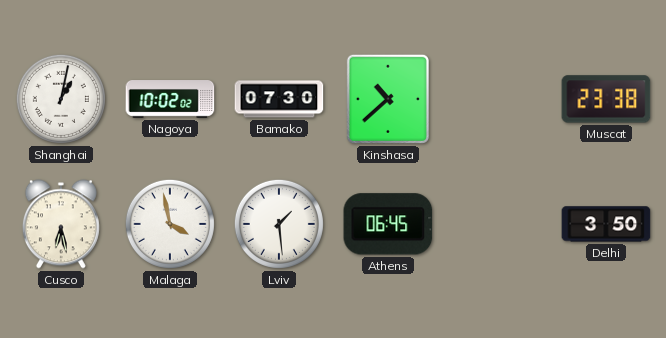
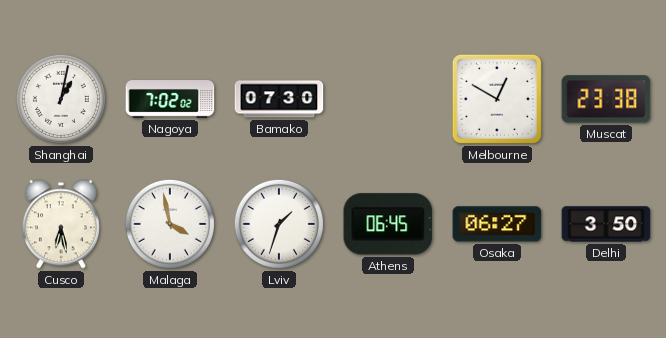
Nagoya: 10:02 -> 7:02 (170, 99)
Kinshasa: 10:38 -> none (388, 99)
Melbourne: none -> 12:50 (497, 99)
Lviv: 1:29 -> 1:33 (279, 224)
Osaka: none -> 06:27 (497, 224)
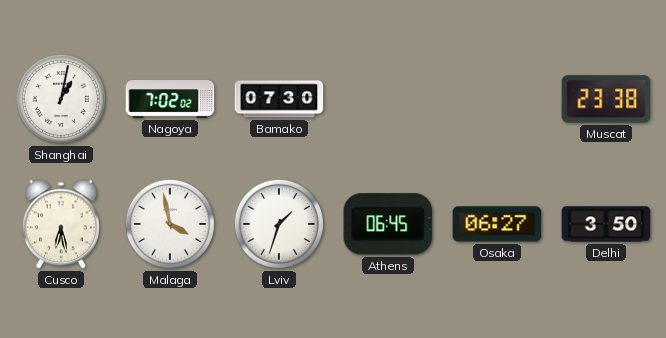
Melbourne: 12:50 -> none (497, 99)
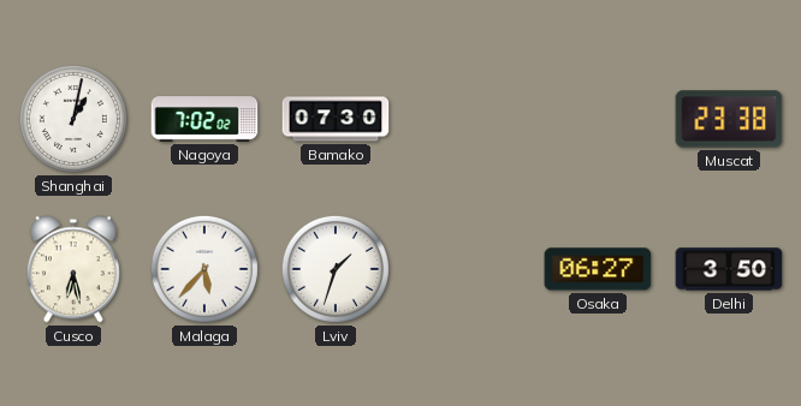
Malaga: 3:58 -> 5:37 (204, 269)
Athens: 06:45 -> none (388, 224)
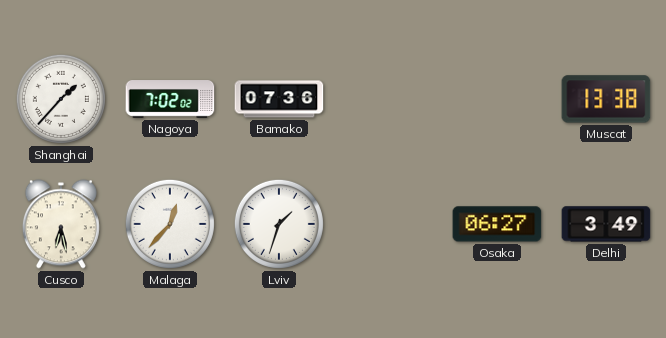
Shanghai: 1:02 -> 1:37 (61, 99)
Bamako: 07:30 -> 07:36 (279, 99)
Muscat: 23:38 -> 13:38 (606, 99)
Malaga: 5:37 -> 12:37 (170, 224)
Delhi: 3:50 -> 3:49 (606, 224)
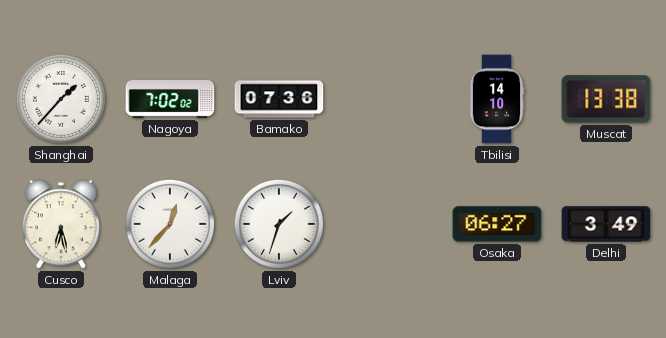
Tbilisi: none -> 14:10 (497, 99)
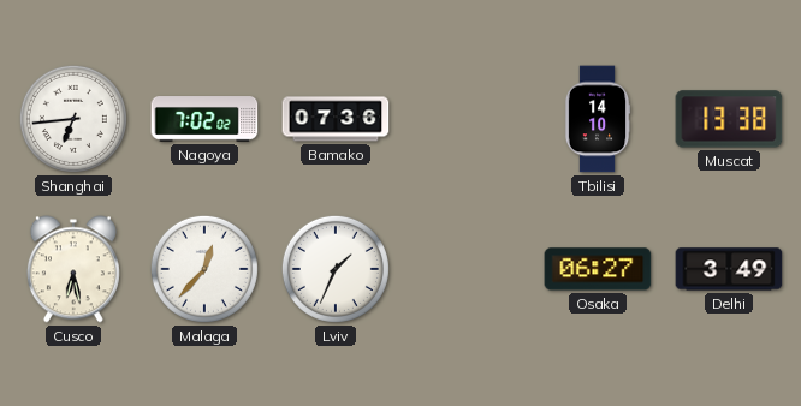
Shanghai: 1:37 -> 6:44 (73, 119)
Lviv: 1:33 -> 1:34 (336, 269)
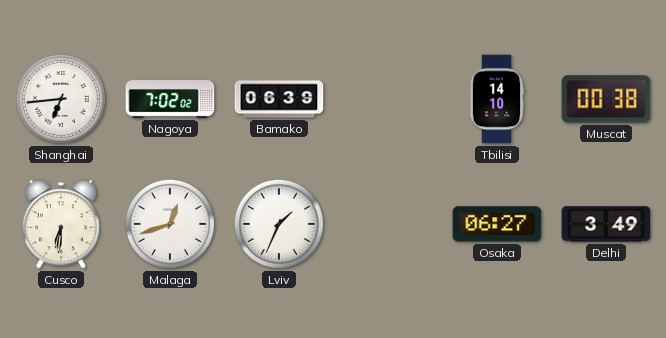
Bamako: 07:36 -> 06:39 (279, 99)
Muscat: 13:38 -> 00:38 (606, 99)
Cusco: 6:28 -> 6:31 (61, 224)
Malaga: 12:37 -> 12:42 (170, 224)
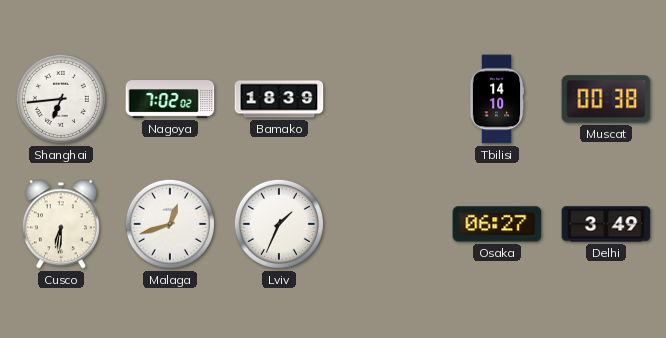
Bamako: 06:39 -> 18:39 (279, 99)
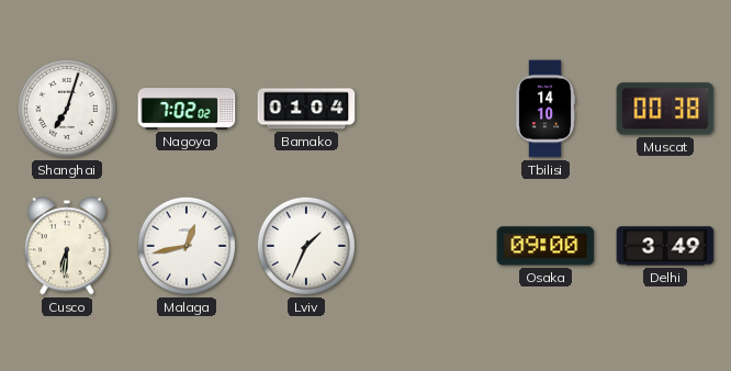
Shanghai: 6:44 -> 7:03 (67, 109)
Bamako: 18:39 -> 01:04 (306, 109)
Malaga: 12:42 -> 12:43 (187, 246)
Osaka: 06:27 -> 09:00 (546, 246)
